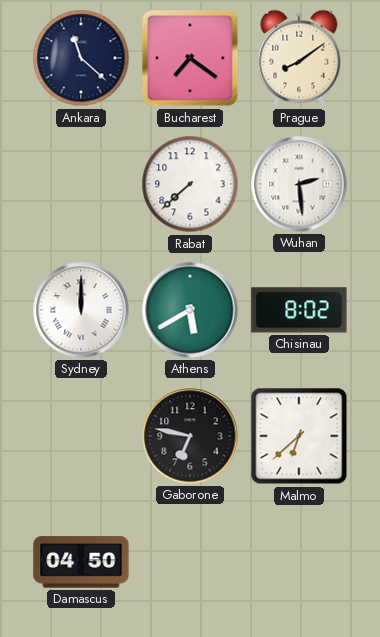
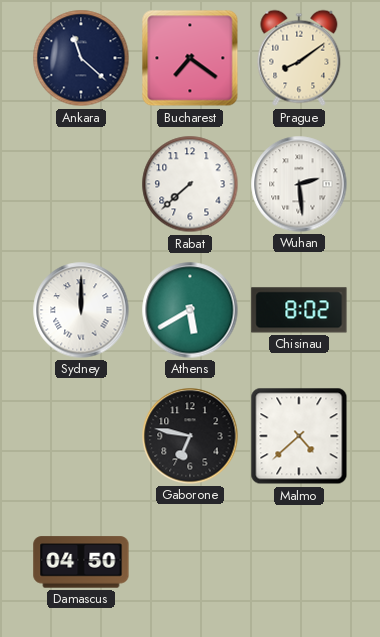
Malmo: 6:38 -> 4:38 (299, 436)
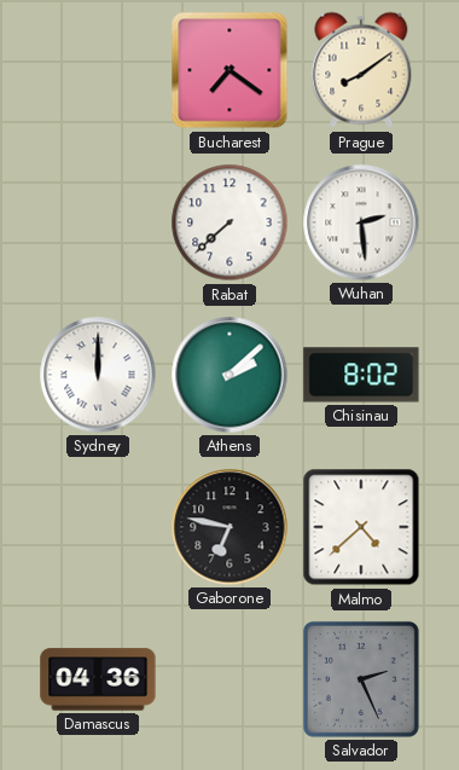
Ankara: 11:22 -> none (81, 58)
Athens: 5:40 -> 2:08 (230, 375)
Damascus: 04:50 -> 04:36 (98, 679)
Salvador: none -> 2:26 (361, 679)
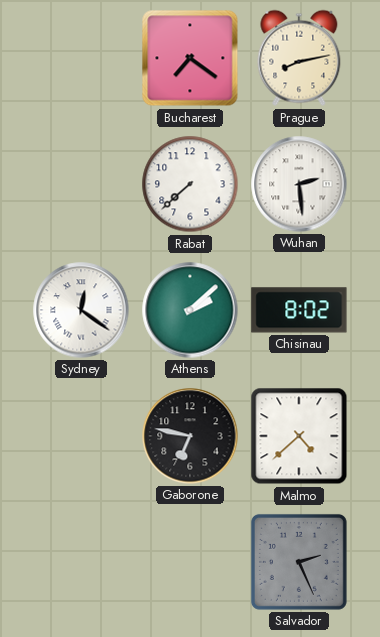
Prague: 8:09 -> 8:13 (299, 58)
Sydney: 12:00 -> 12:21 (81, 310)
Damascus: 04:36 -> none (98, 679)
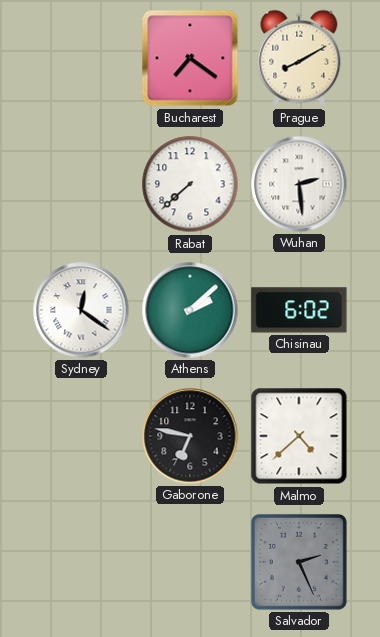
Prague: 8:13 -> 8:10 (299, 58)
Chisinau: 8:02 -> 6:02 (299, 310)
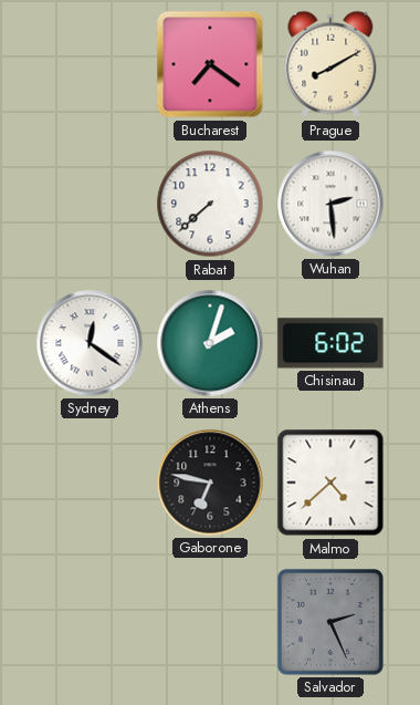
Athens: 2:08 -> 2:03 (210, 343)
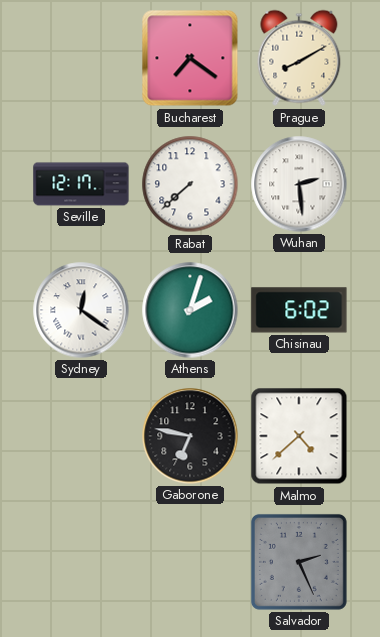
Seville: none -> 12:17 (81, 184)
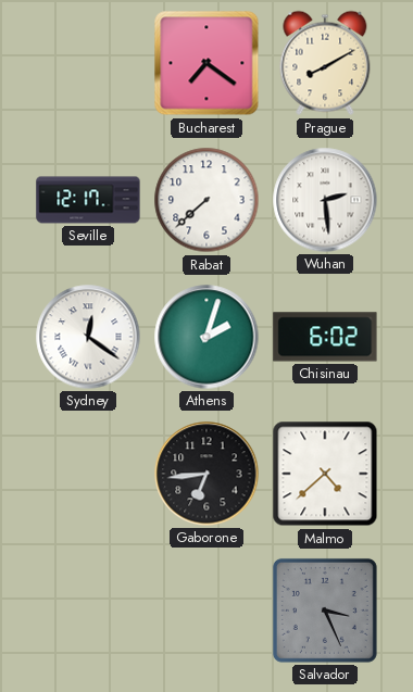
Gaborone: 6:47 -> 6:44 (206, 474)
Salvador: 2:26 -> 3:26 (325, 611)
